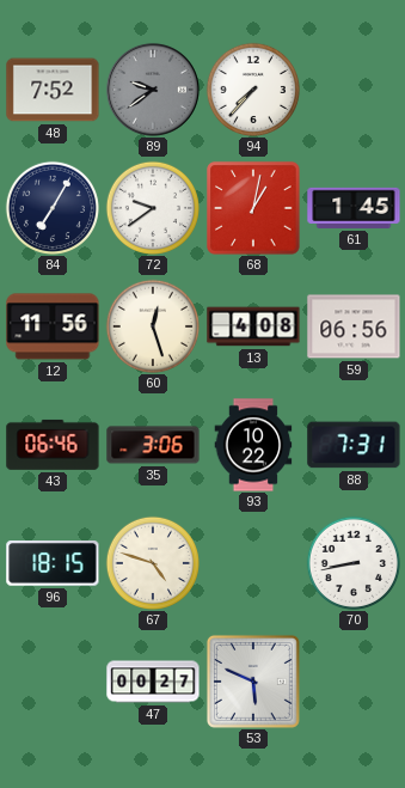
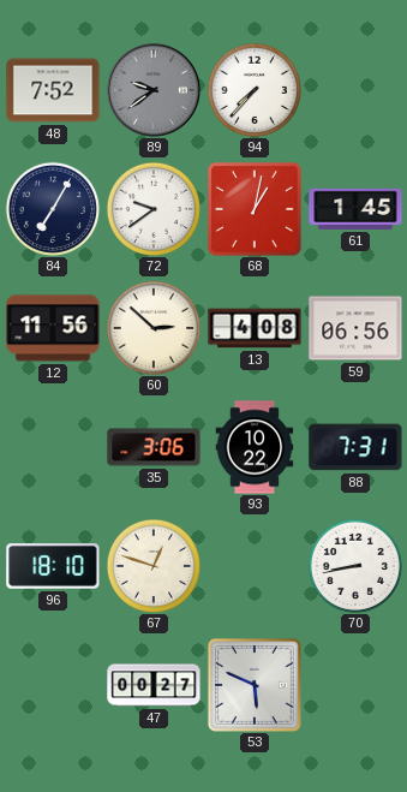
60: 12:27 -> 2:52 (154, 328)
43: 06:46 -> none (53, 445)
96: 18:15 -> 18:10 (53, 566)
67: 4:48 -> 12:48 (154, 566)
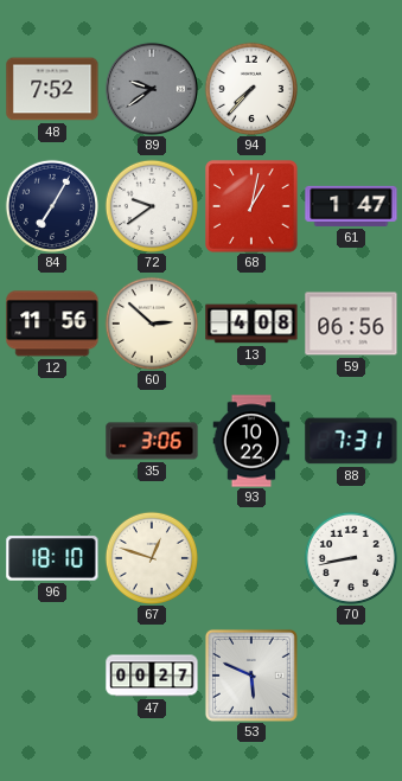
61: 1:45 -> 1:47 (351, 206)
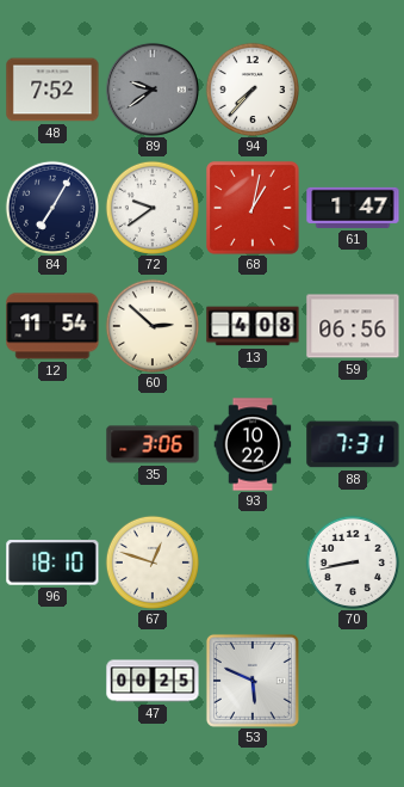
12: 11:56 -> 11:54 (52, 326)
47: 00:27 -> 00:25 (153, 681)
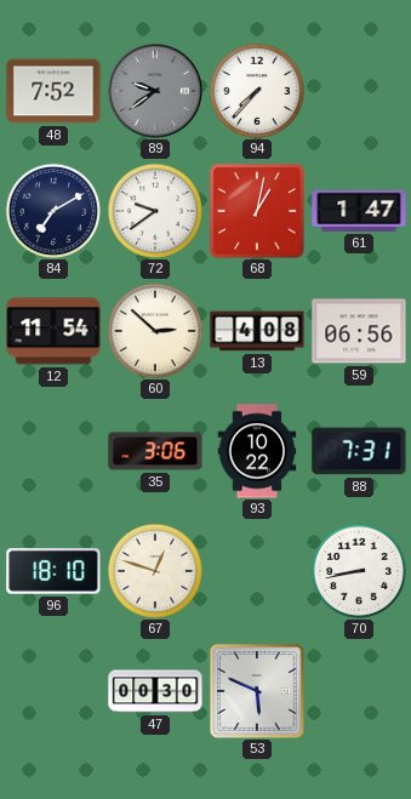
84: 7:05 -> 7:10 (53, 211)
47: 00:25 -> 00:30 (155, 691)
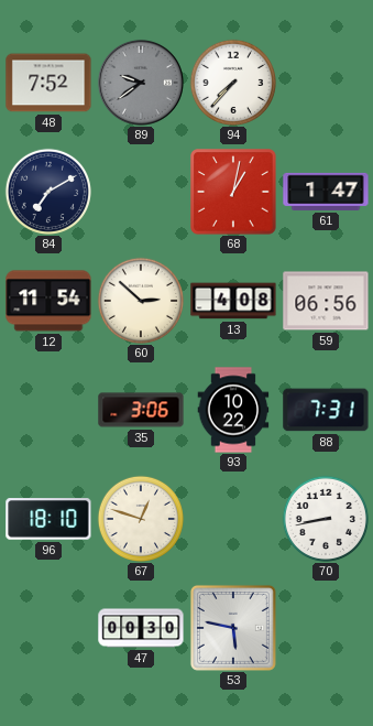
72: 9:39 -> none (155, 211)
53: 5:49 -> 5:47 (233, 628)
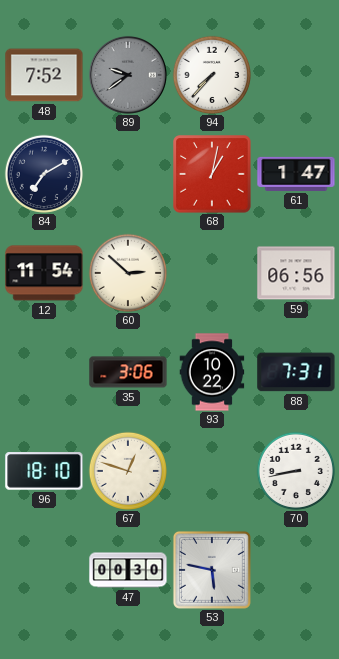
13: 4:08 -> none (233, 301)
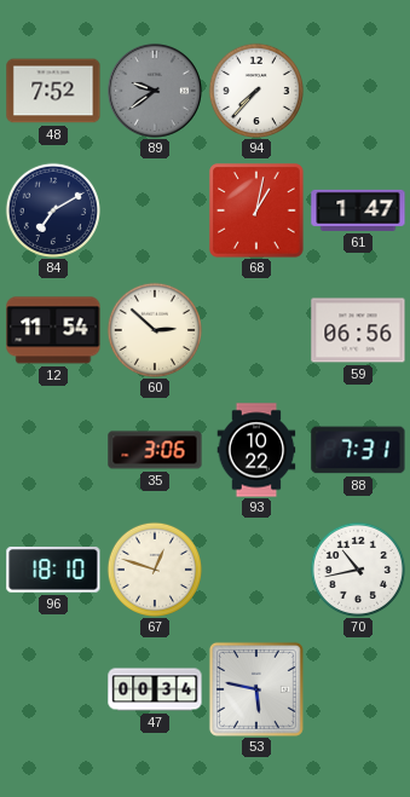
70: 8:43 -> 10:43 (358, 570)
47: 00:30 -> 00:34 (155, 689)
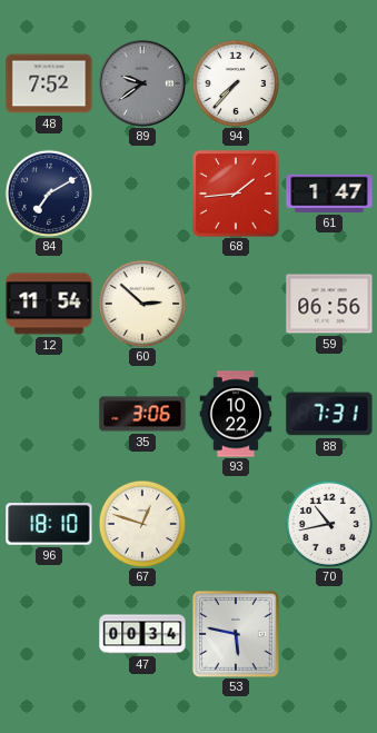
68: 1:02 -> 1:44 (236, 194)
